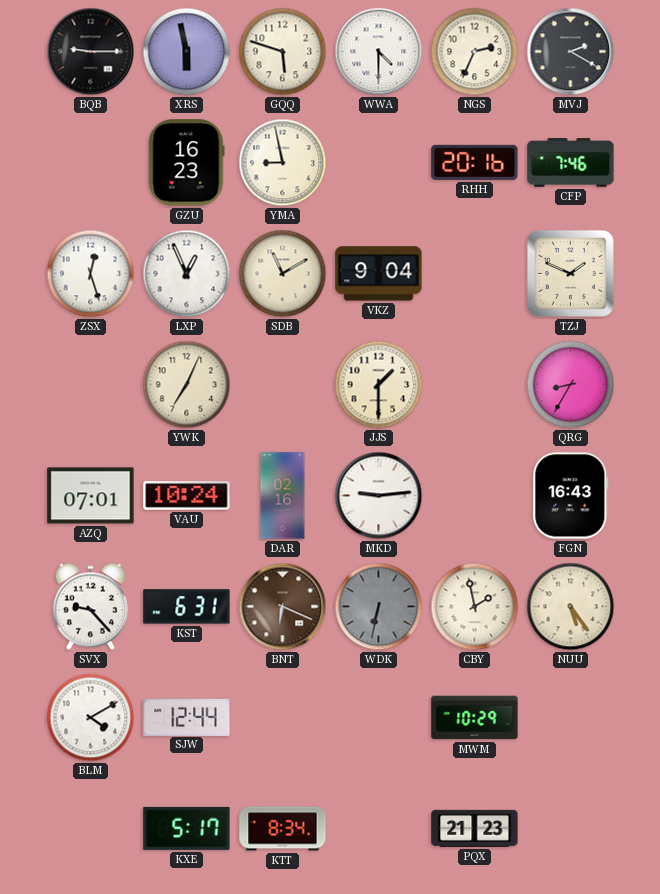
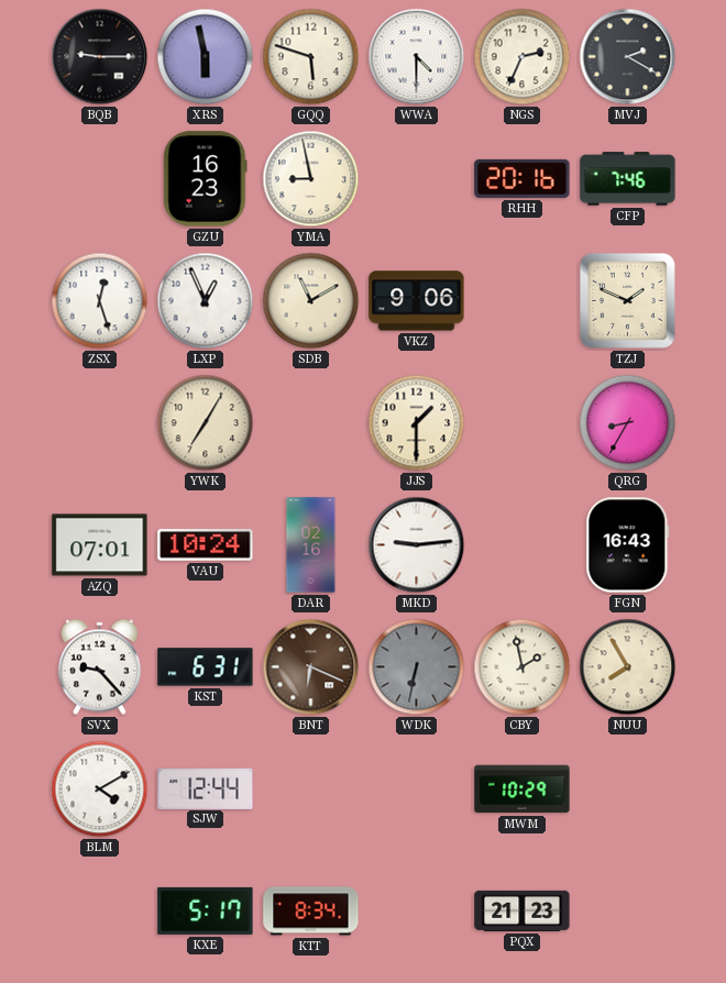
VKZ: 9:04 -> 9:06 (417, 301)
YWK: 7:04 -> 7:05 (206, 423)
NUU: 5:24 -> 7:55 (628, 667)
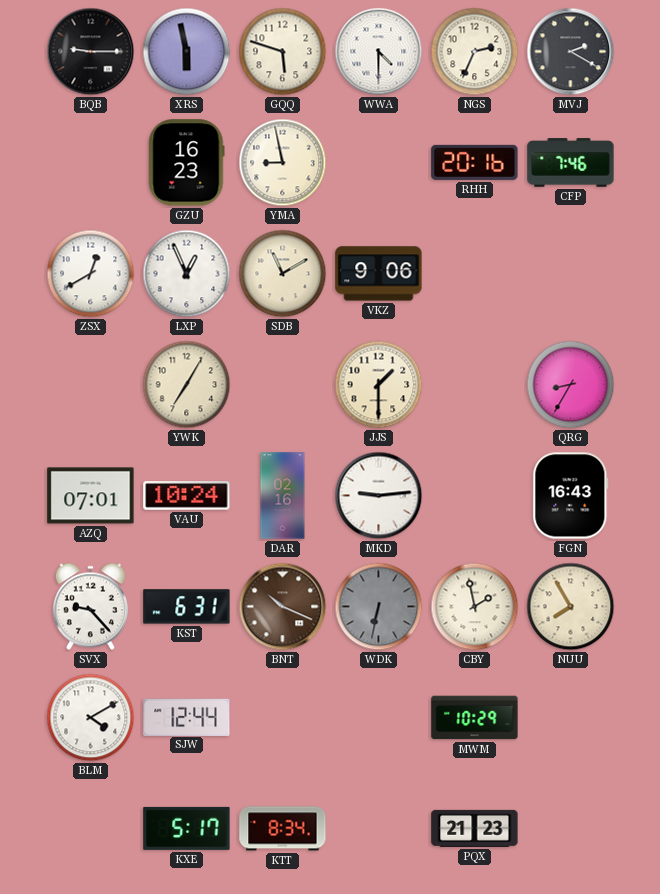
ZSX: 12:27 -> 12:40 (91, 274)
TZJ: 1:49 -> none (627, 300)
BNT: 6:19 -> 10:19 (283, 607)
